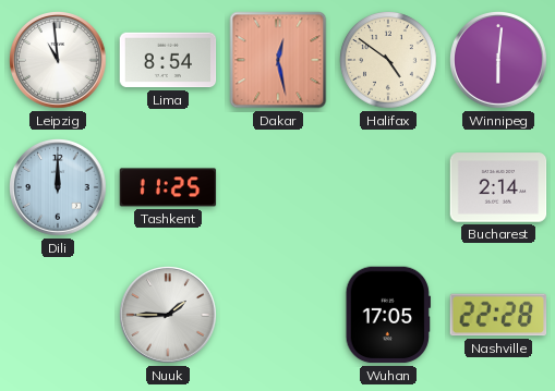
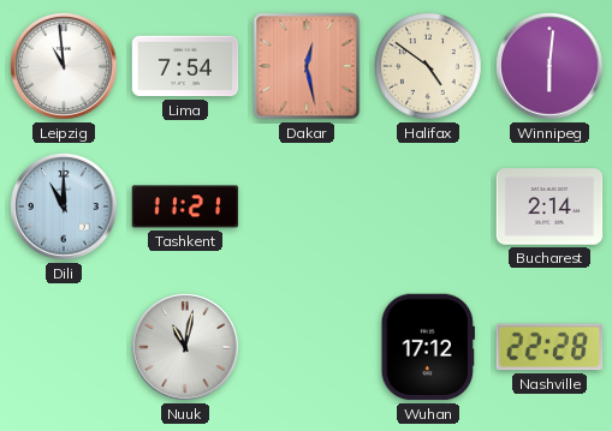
Lima: 8:54 -> 7:54 (185, 66)
Dili: 12:00 -> 11:00 (65, 208)
Tashkent: 11:25 -> 11:21 (185, 206)
Nuuk: 1:45 -> 11:02 (186, 348)
Wuhan: 17:05 -> 17:12 (427, 347)
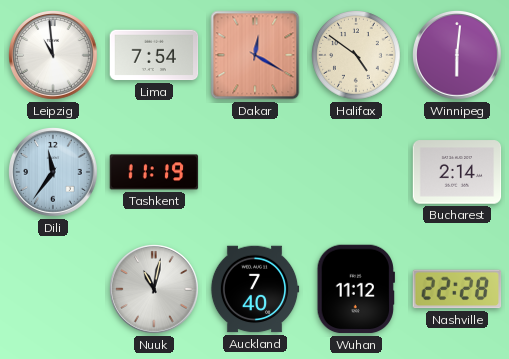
Dakar: 12:28 -> 12:20 (255, 55)
Dili: 11:00 -> 11:36 (54, 173)
Tashkent: 11:21 -> 11:19 (154, 172)
Auckland: none -> 7:40 (255, 289)
Wuhan: 17:12 -> 11:12 (355, 289)
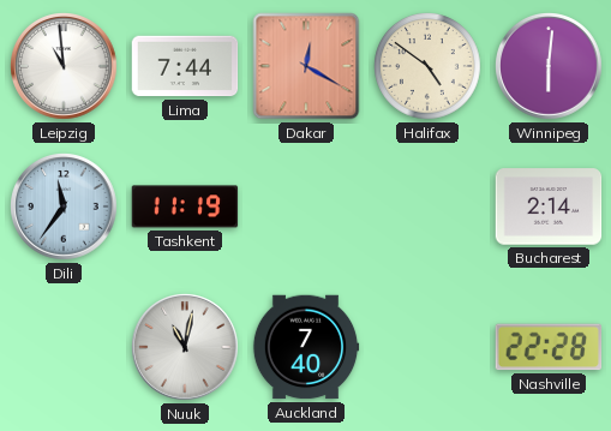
Lima: 7:54 -> 7:44 (185, 66)
Wuhan: 11:12 -> none (355, 289)
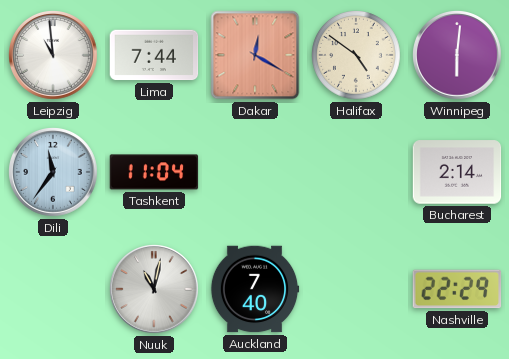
Tashkent: 11:19 -> 11:04 (154, 172)
Nashville: 22:28 -> 22:29 (457, 289)
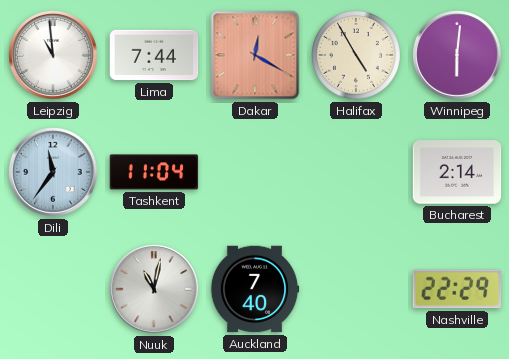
Halifax: 4:51 -> 4:55 (357, 56)
